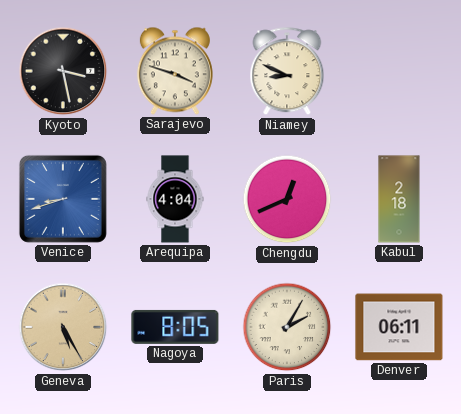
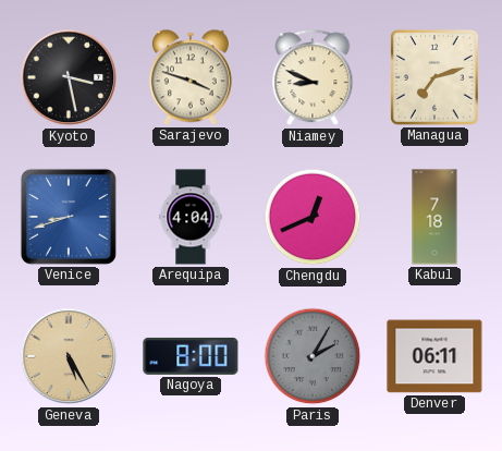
Managua: none -> 7:12 (434, 77)
Kabul: 2:18 -> 7:18 (434, 217)
Nagoya: 8:05 -> 8:00 (191, 356)
Paris dial: cream -> grey (313, 356)
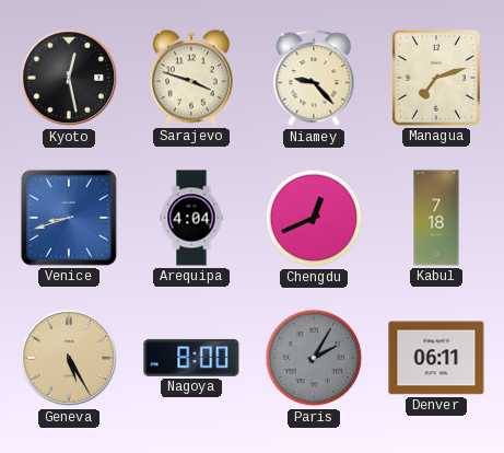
Kyoto: 3:28 -> 12:28 (69, 78)
Niamey: 8:49 -> 9:23 (314, 79)
